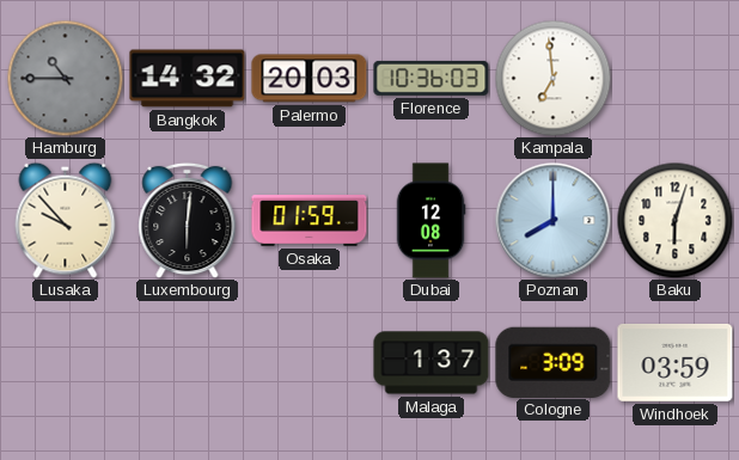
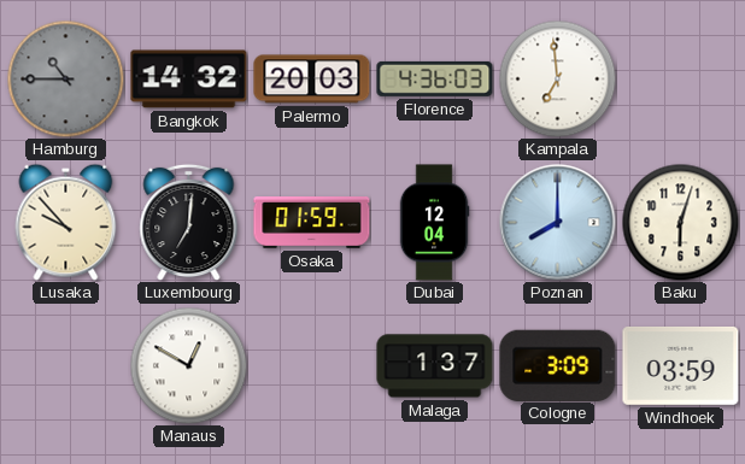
Florence: 10:36 -> 4:36 (435, 78)
Luxembourg: 6:01 -> 7:01 (189, 222)
Dubai: 12:08 -> 12:04 (434, 223)
Manaus: none -> 12:50 (188, 365)
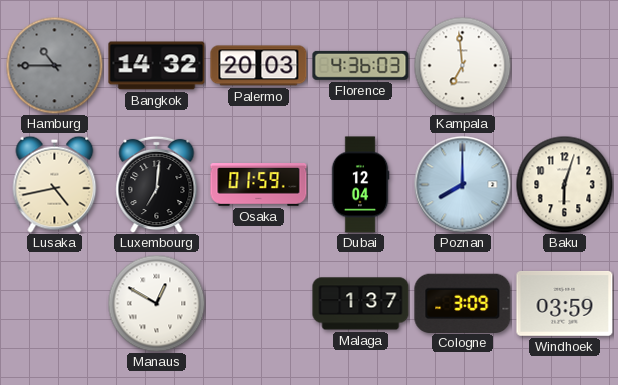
Lusaka: 9:53 -> 4:43 (55, 184)
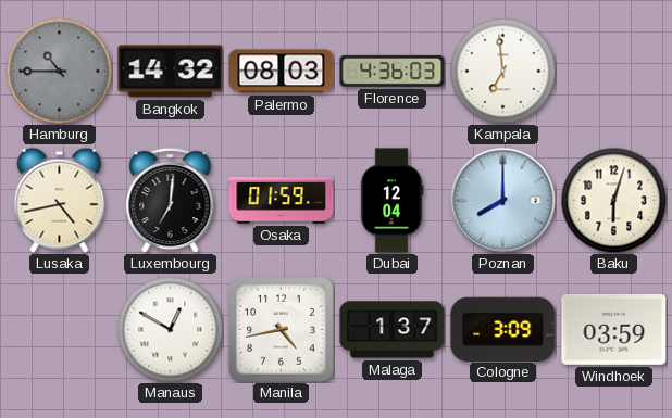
Palermo: 20:03 -> 08:03 (282, 72)
Manila: none -> 4:43 (282, 330)
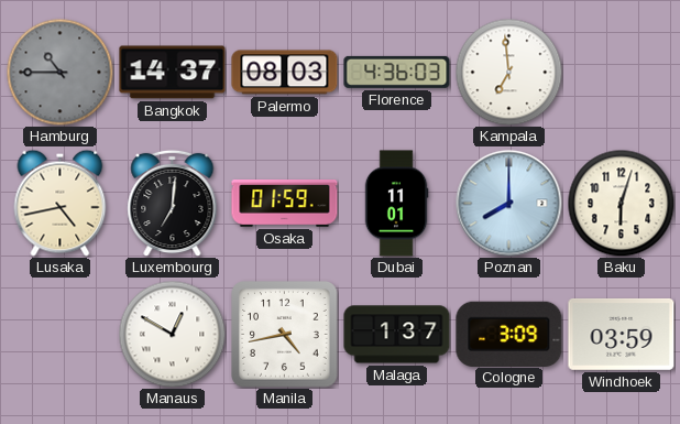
Bangkok: 14:32 -> 14:37 (173, 73)
Dubai: 12:04 -> 11:01 (396, 204)
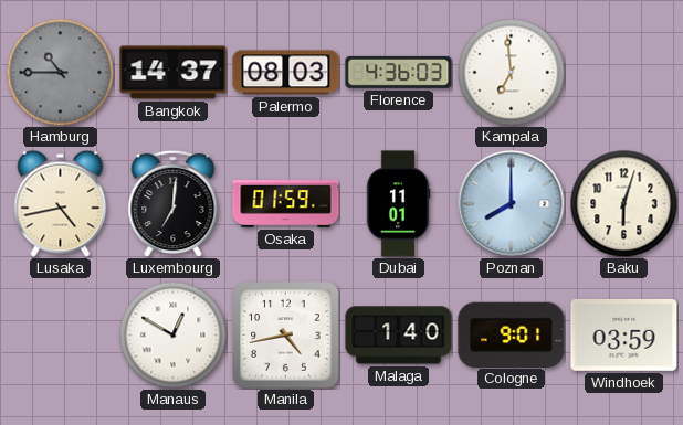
Malaga: 1:37 -> 1:40 (399, 336)
Cologne: 3:09 -> 9:01 (512, 334)
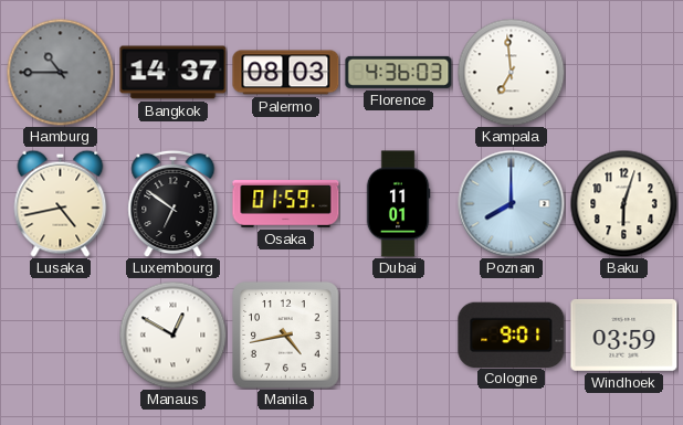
Luxembourg: 7:01 -> 6:51 (174, 203)
Malaga: 1:40 -> none (399, 336)
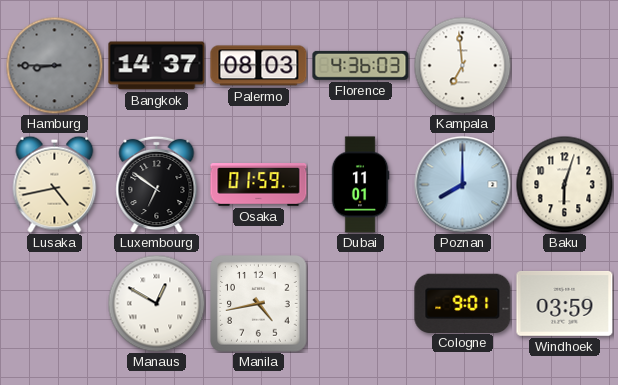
Hamburg: 10:45 -> 8:45 (54, 65)
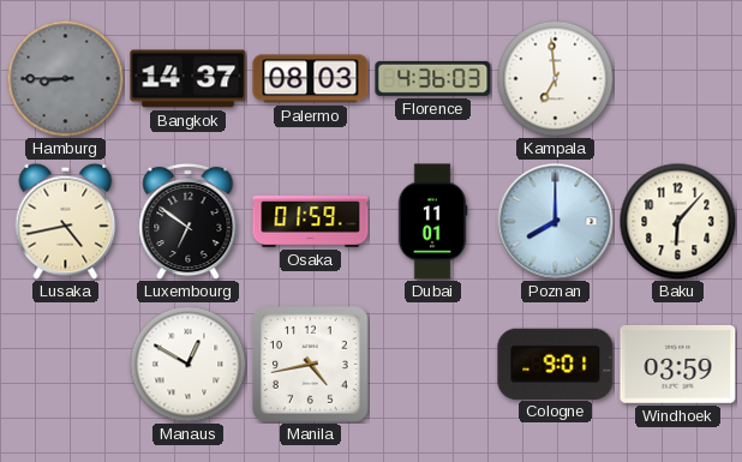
Baku: 6:03 -> 6:07 (677, 221)
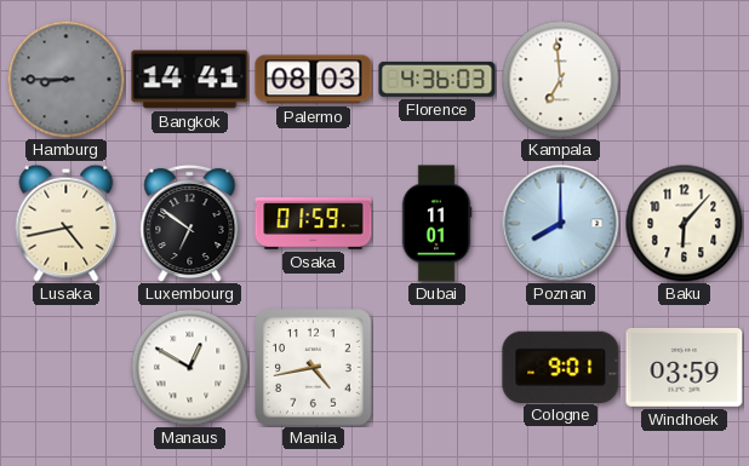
Bangkok: 14:37 -> 14:41 (190, 80)
